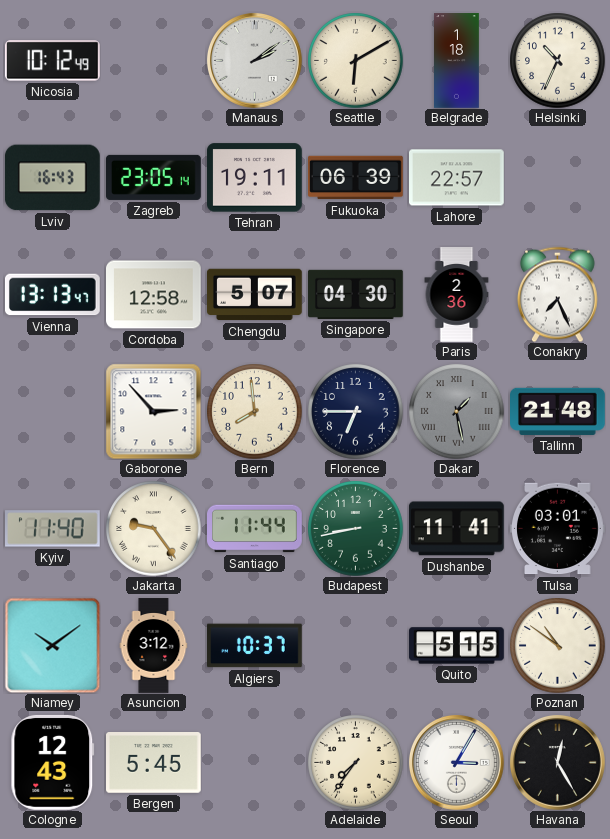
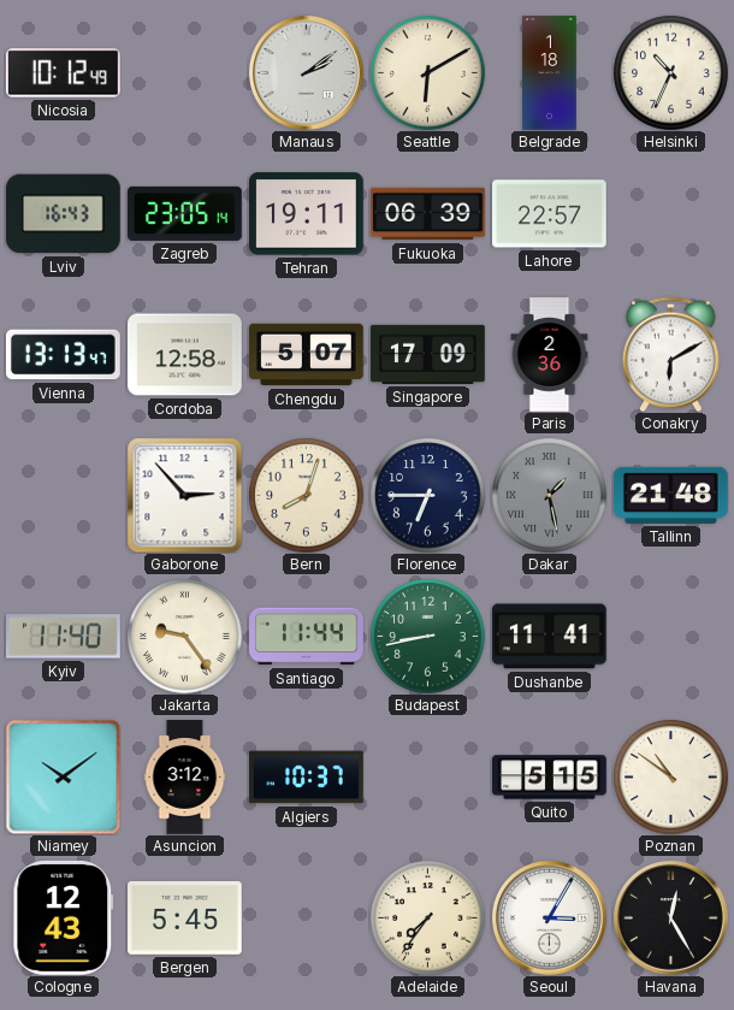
Singapore: 04:30 -> 17:09 (428, 354)
Conakry: 7:26 -> 6:10 (670, 354)
Bern: 7:59 -> 8:03 (306, 495)
Tulsa: 03:01 -> none (558, 529)
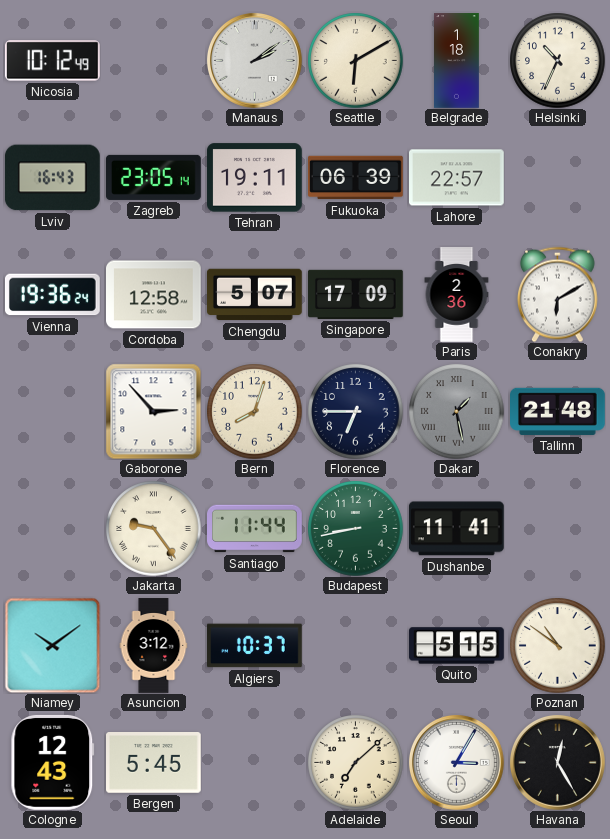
Vienna: 13:13 -> 19:36 (53, 295)
Kyiv: 11:40 -> none (64, 637)
Adelaide: 7:36 -> 7:08 (355, 762)
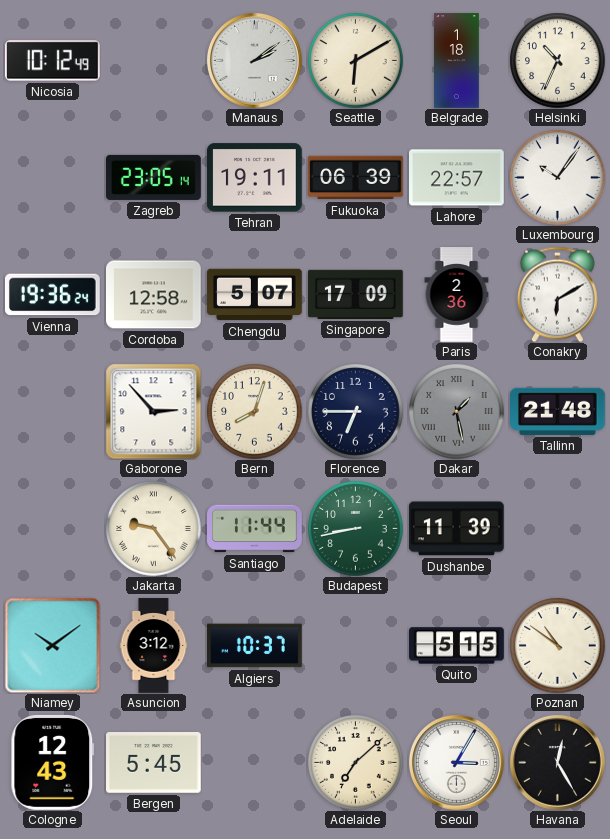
Lviv: 16:43 -> none (52, 178)
Luxembourg: none -> 10:06 (557, 177)
Dushanbe: 11:41 -> 11:39 (456, 529)
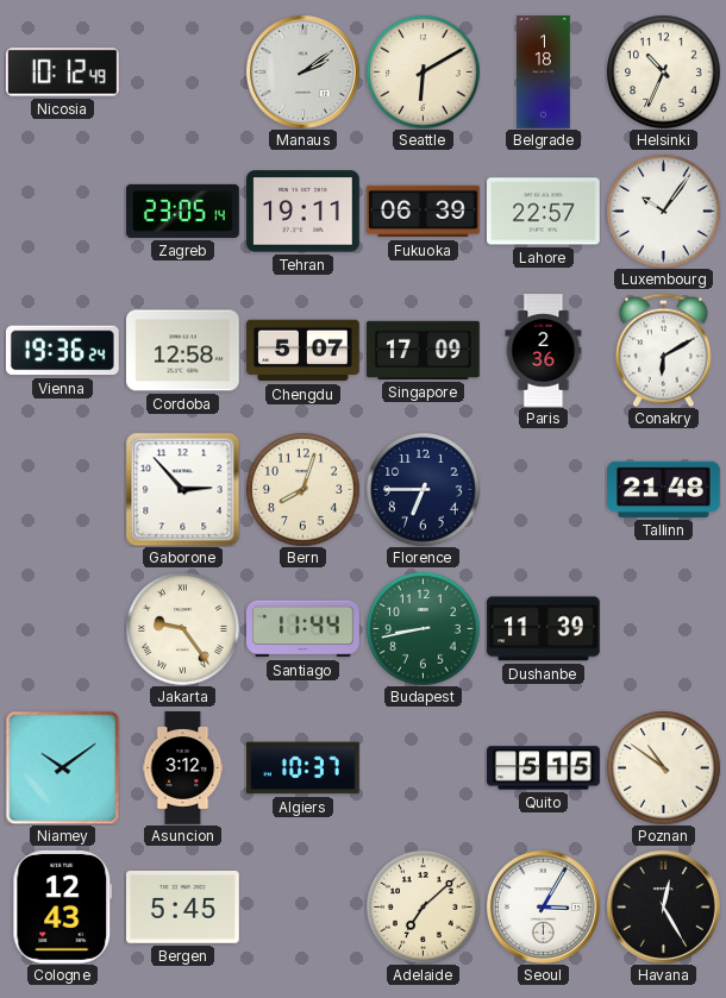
Dakar: 1:28 -> none (456, 411)
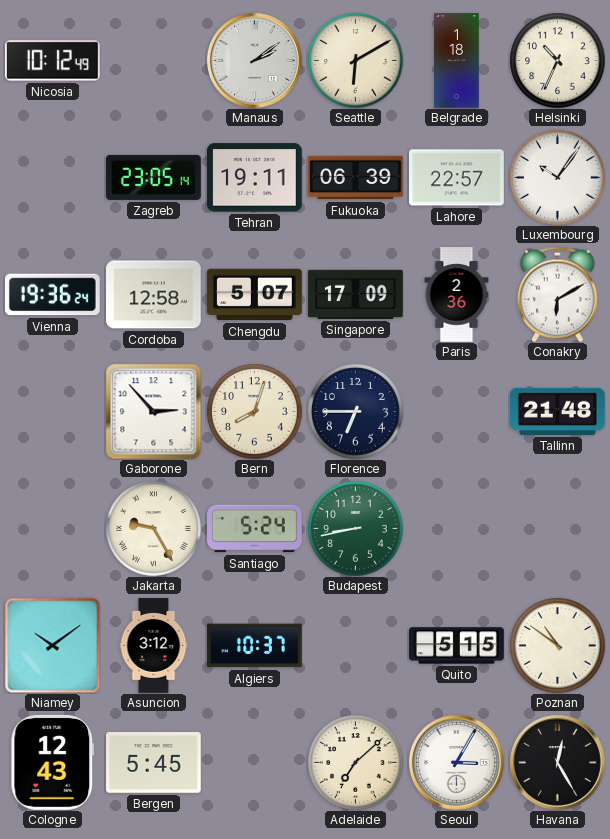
Jakarta: 9:24 -> 9:25 (153, 528)
Santiago: 11:44 -> 5:24 (255, 529)
Dushanbe: 11:39 -> none (543, 629)
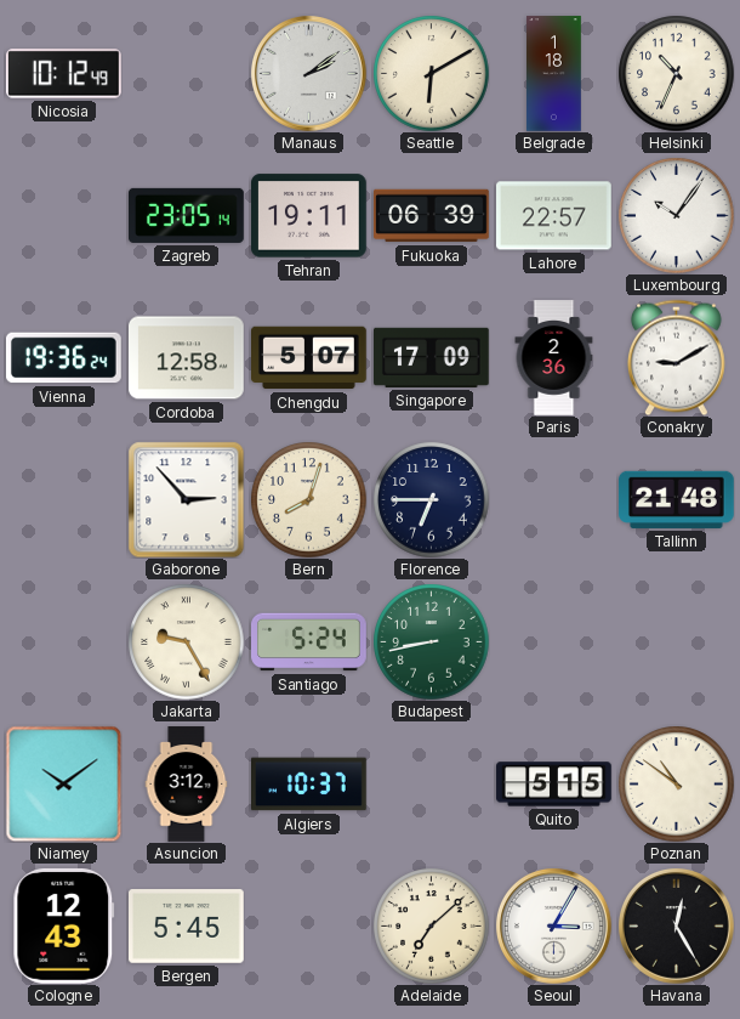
Conakry: 6:10 -> 9:10 (676, 357)
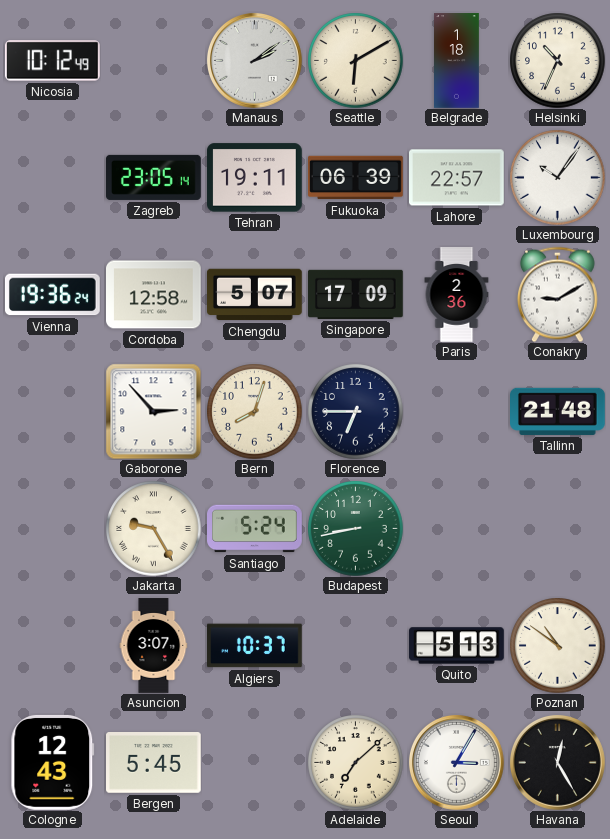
Niamey: 10:09 -> none (63, 783)
Asuncion: 3:12 -> 3:07 (154, 646)
Quito: 5:15 -> 5:13 (457, 646)
